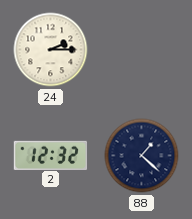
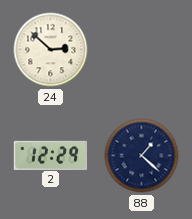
24: 2:15 -> 2:52 (51, 50)
2: 12:32 -> 12:29 (51, 155)
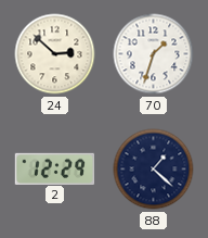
70: none -> 1:33 (154, 54)
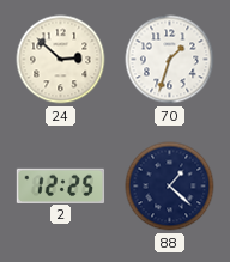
2: 12:29 -> 12:25 (61, 185)
